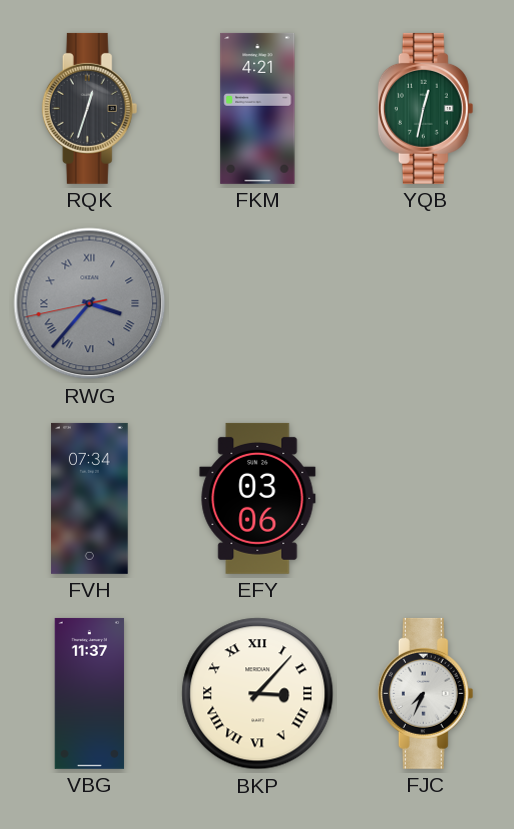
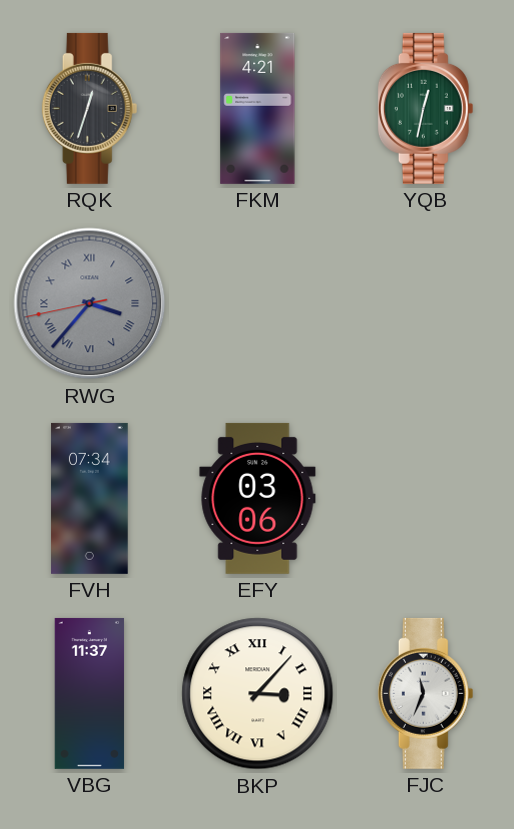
FJC: 7:34 -> 11:34 (426, 693)
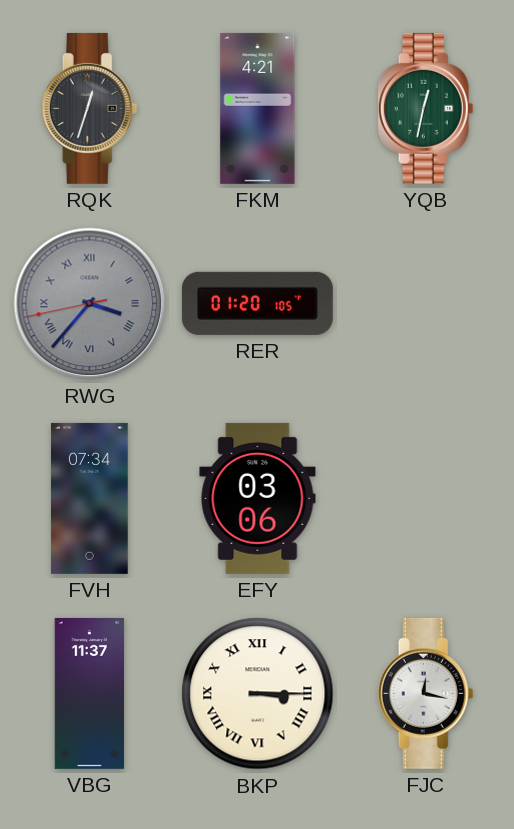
RER: none -> 01:20 (257, 303)
BKP: 3:07 -> 3:15 (258, 694)
FJC: 11:34 -> 12:17 (426, 693)
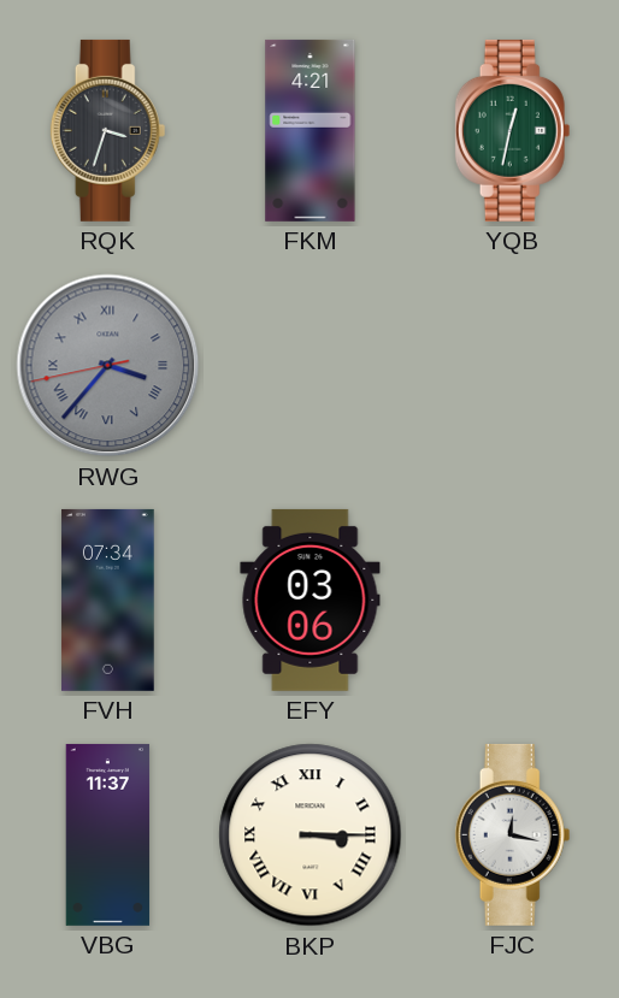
RQK: 12:33 -> 3:33 (108, 130)
RER: 01:20 -> none (257, 303)
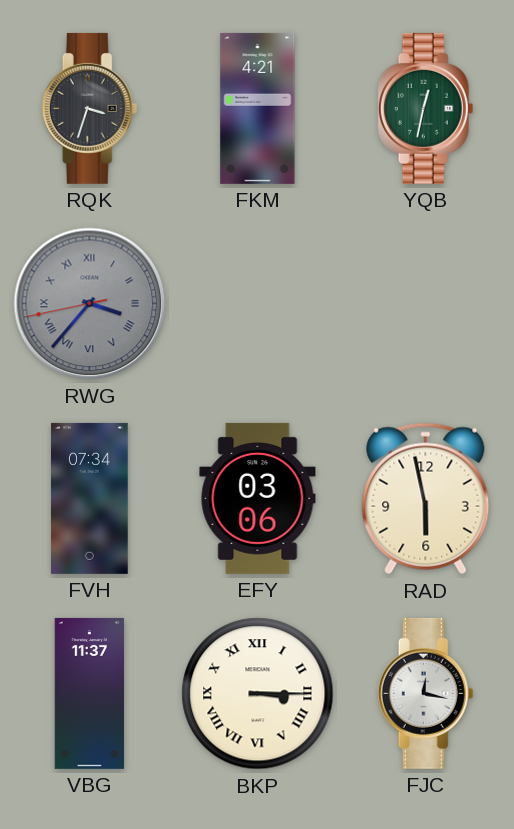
RAD: none -> 5:58 (426, 499)
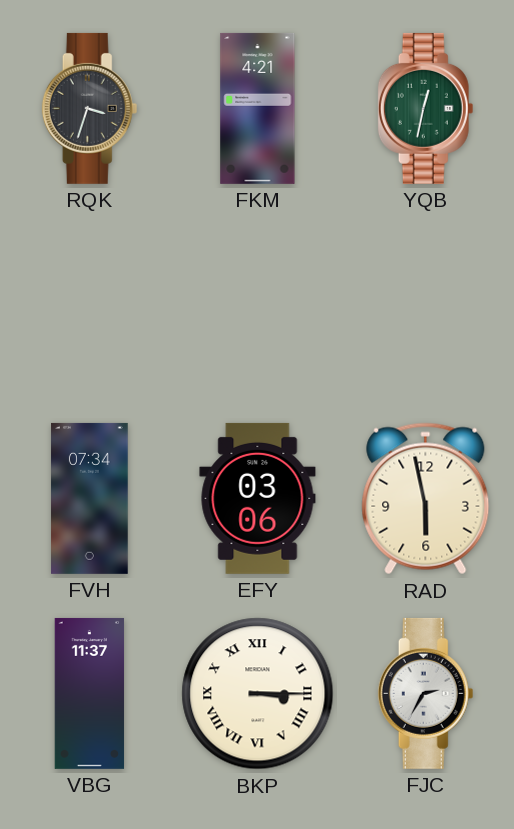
RWG: 3:36 -> none (90, 304)
FJC: 12:17 -> 2:35 (426, 693)
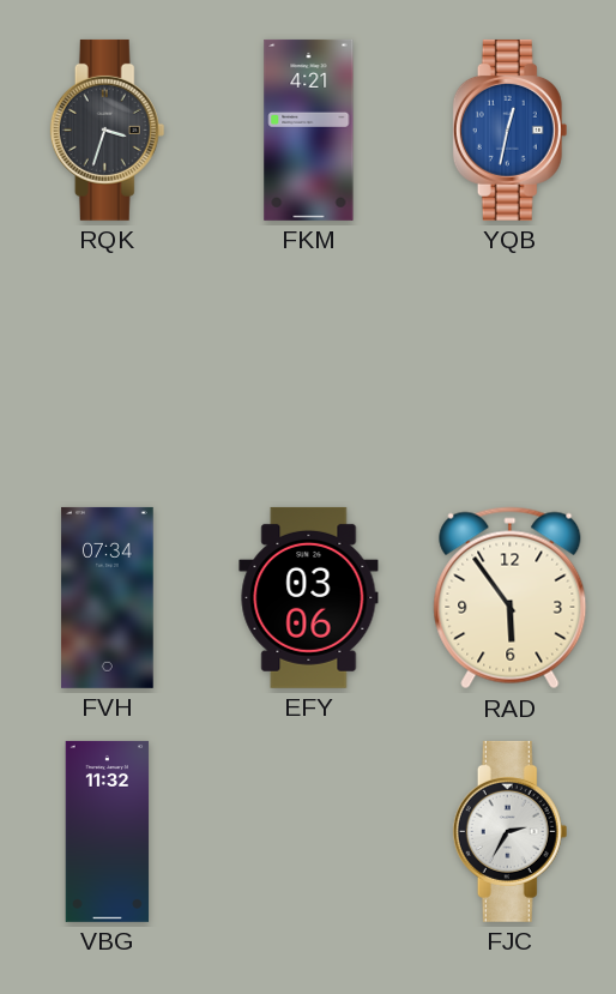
YQB dial: green -> blue (511, 129)
RAD: 5:58 -> 5:54 (511, 598)
VBG: 11:37 -> 11:32 (108, 831)
BKP: 3:15 -> none (258, 694)
